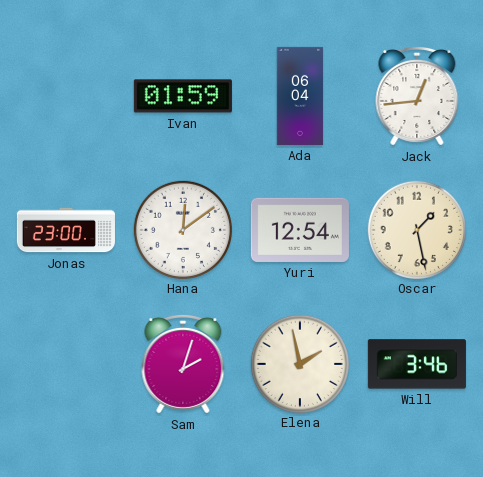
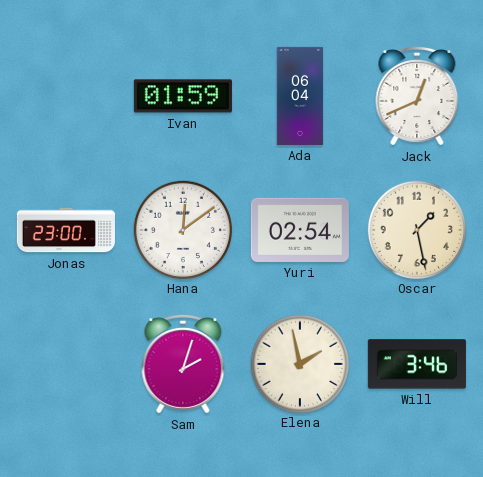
Jack: 12:44 -> 12:41 (417, 96)
Yuri: 12:54 -> 02:54 (300, 230)
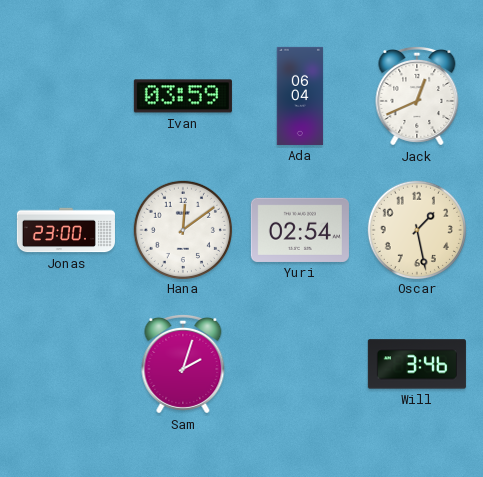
Ivan: 01:59 -> 03:59 (183, 96)
Elena: 1:58 -> none (299, 363)
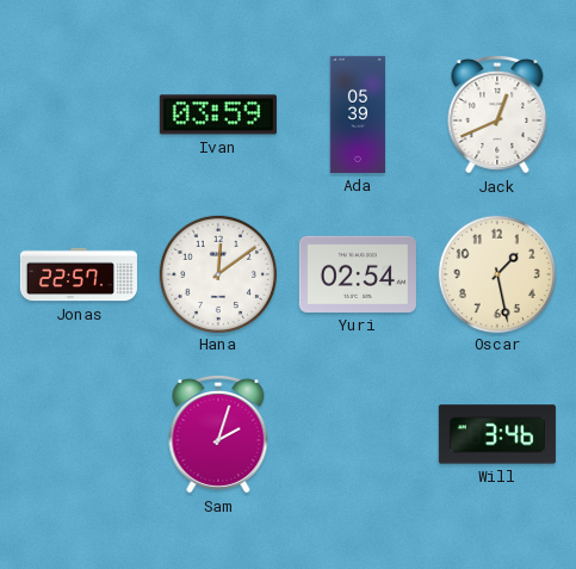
Ada: 06:04 -> 05:39 (358, 115)
Jonas: 23:00 -> 22:57 (79, 274)
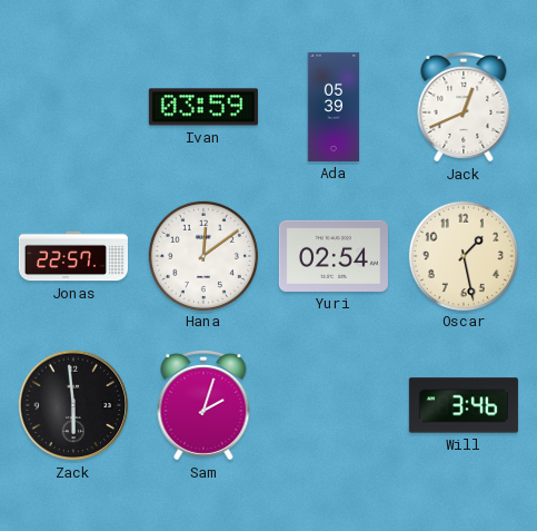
Zack: none -> 5:59 (73, 405)
